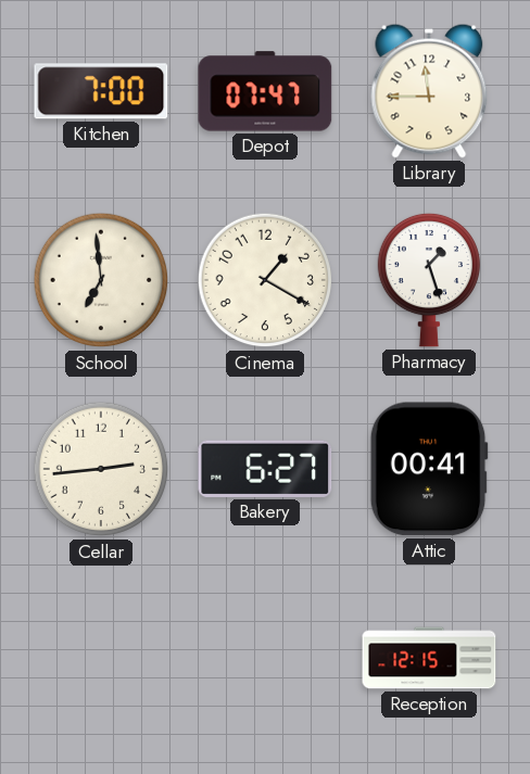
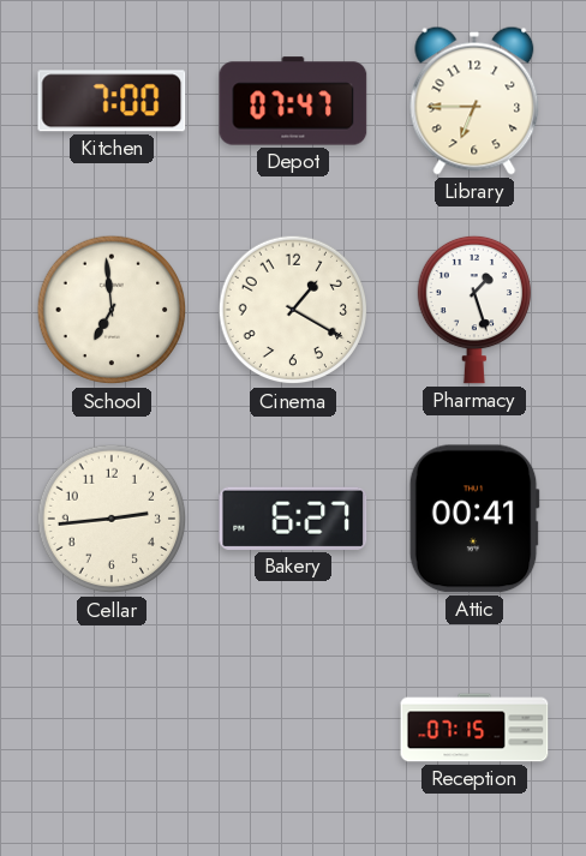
Library: 11:45 -> 6:45 (474, 101)
Reception: 12:15 -> 07:15 (474, 728)
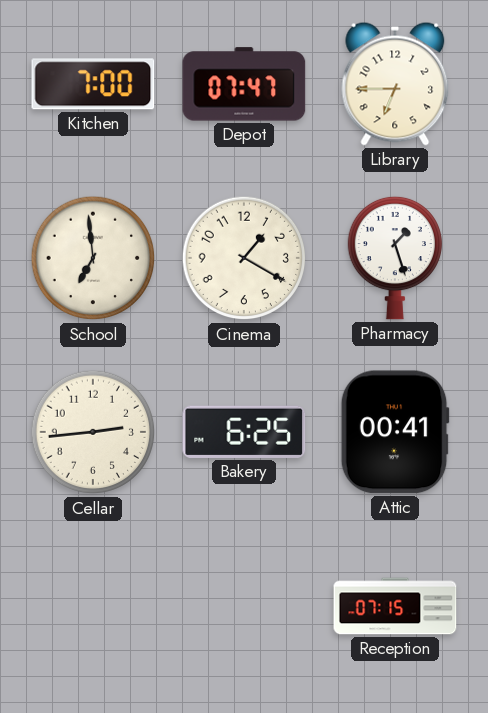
Bakery: 6:27 -> 6:25 (244, 432)
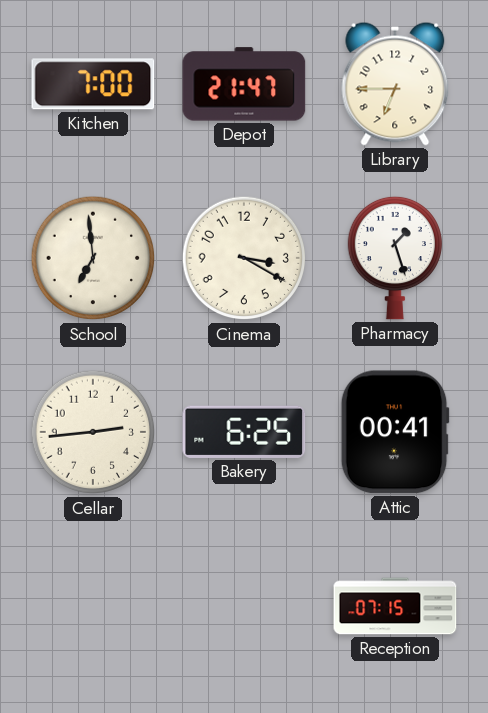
Depot: 07:47 -> 21:47 (244, 84)
Cinema: 1:20 -> 3:20 (244, 258)
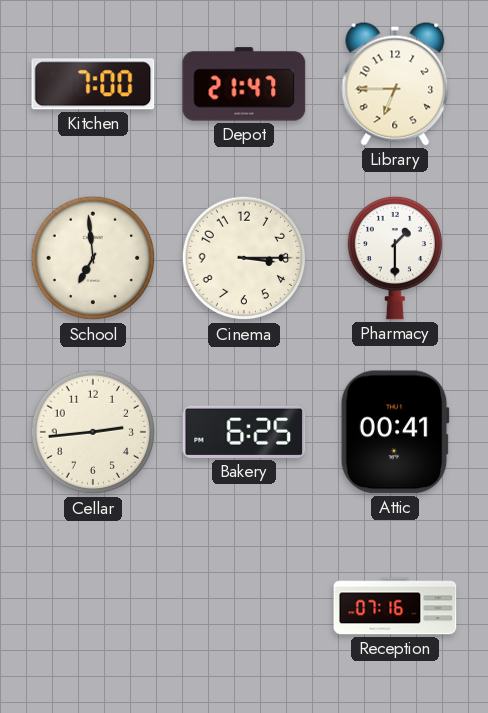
Cinema: 3:20 -> 3:15 (244, 258)
Pharmacy: 1:27 -> 1:30 (394, 258)
Reception: 07:15 -> 07:16 (395, 606)
